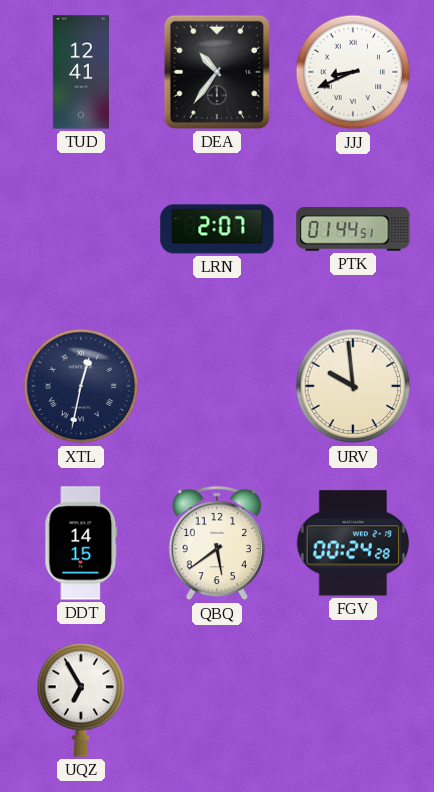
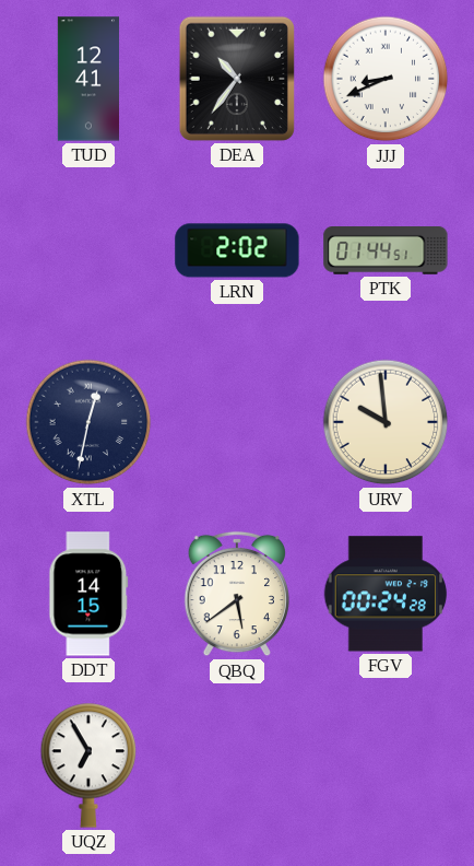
LRN: 2:07 -> 2:02 (237, 250)
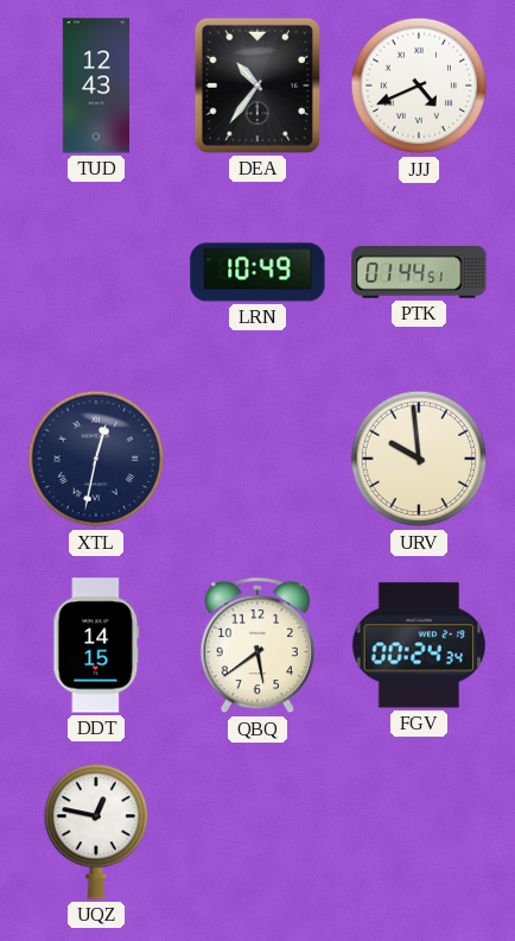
TUD: 12:41 -> 12:43 (96, 86)
JJJ: 8:41 -> 4:41 (419, 86)
LRN: 2:02 -> 10:49 (257, 272)
FGV: 00:24:28 -> 00:24:34 (419, 645)
UQZ: 6:55 -> 12:47 (96, 832)
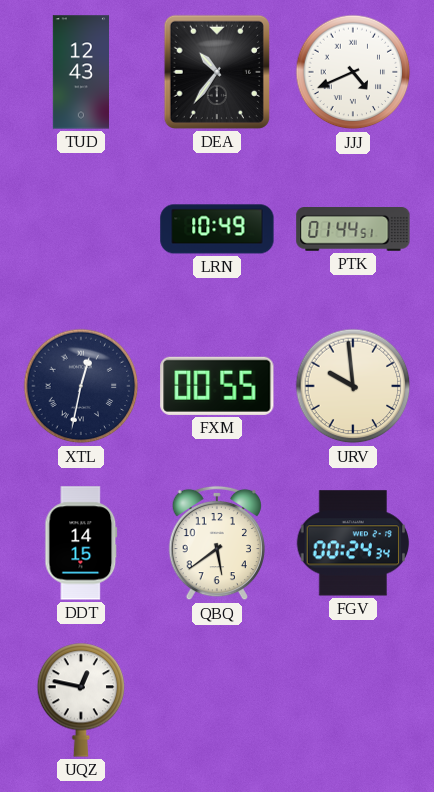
FXM: none -> 00:55 (217, 386)
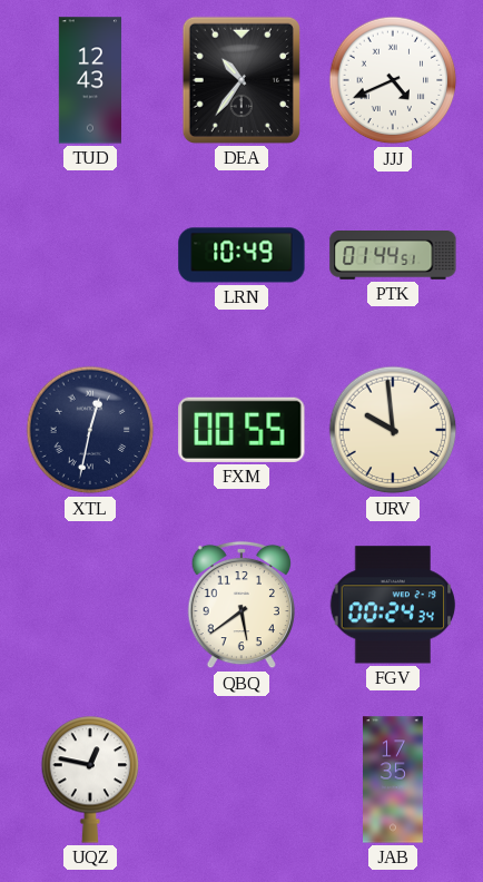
DDT: 14:15 -> none (81, 543)
JAB: none -> 17:35 (394, 780)
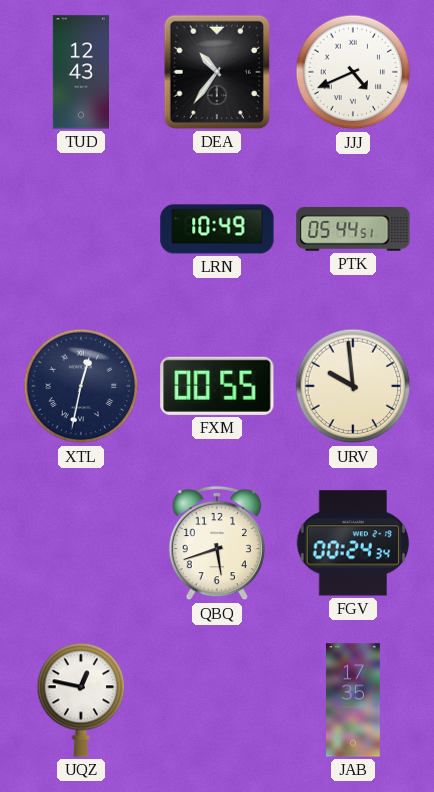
PTK: 01:44 -> 05:44 (353, 230)
QBQ: 5:39 -> 5:42 (216, 543)
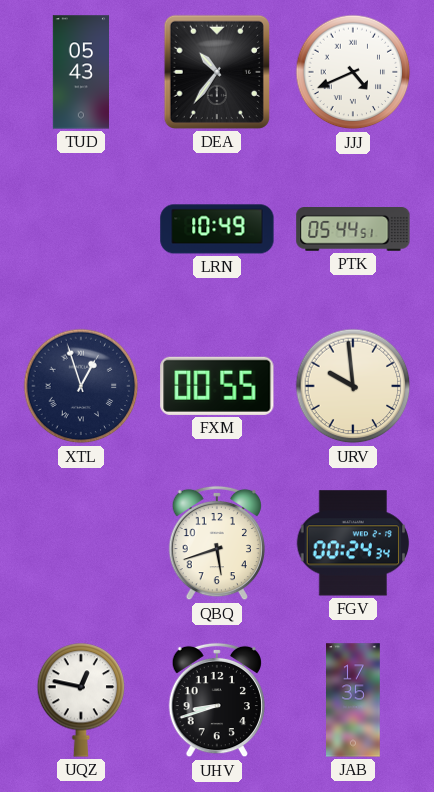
TUD: 12:43 -> 05:43 (81, 72)
XTL: 12:32 -> 12:57 (81, 386)
UHV: none -> 8:42 (216, 700)
